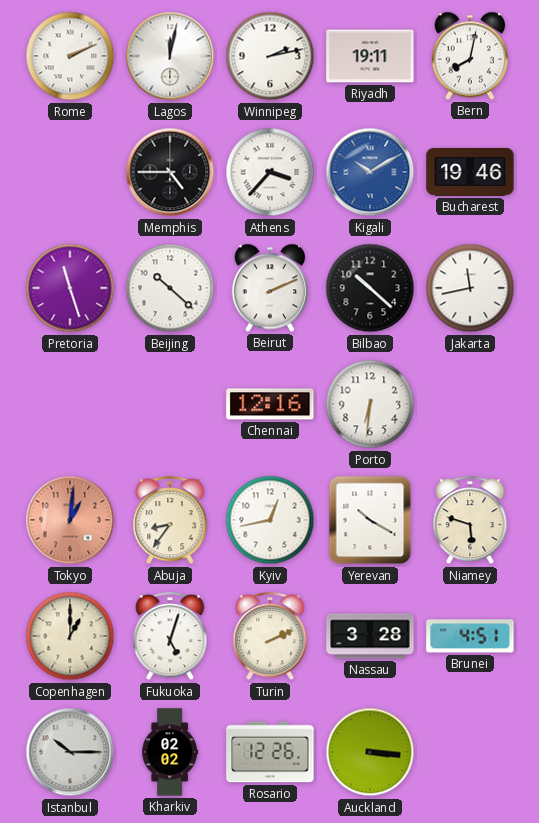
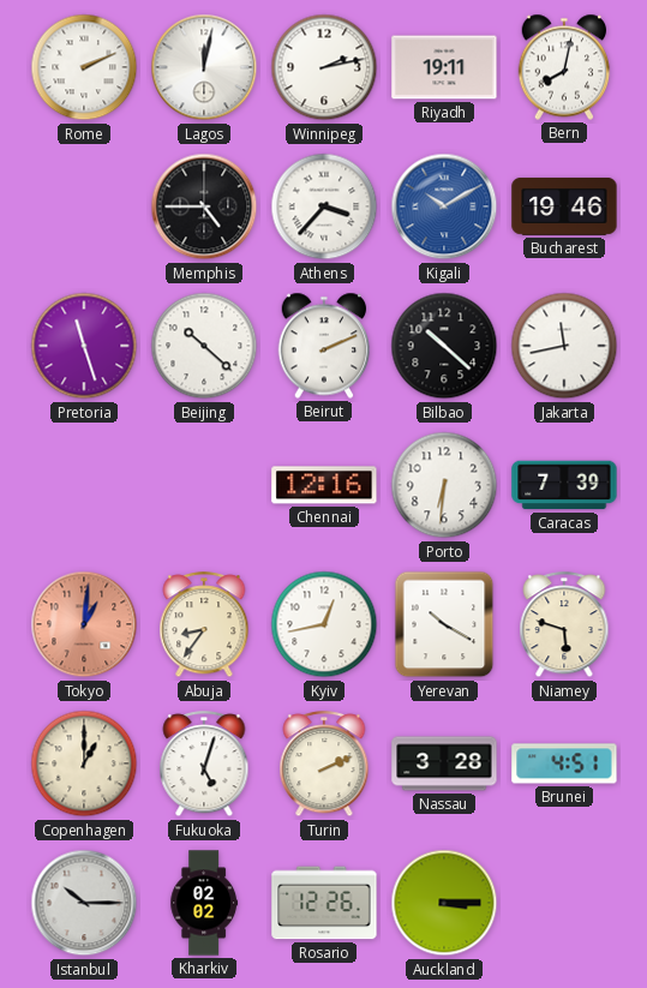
Caracas: none -> 7:39 (564, 485)
Auckland: 3:16 -> 3:15 (444, 903)
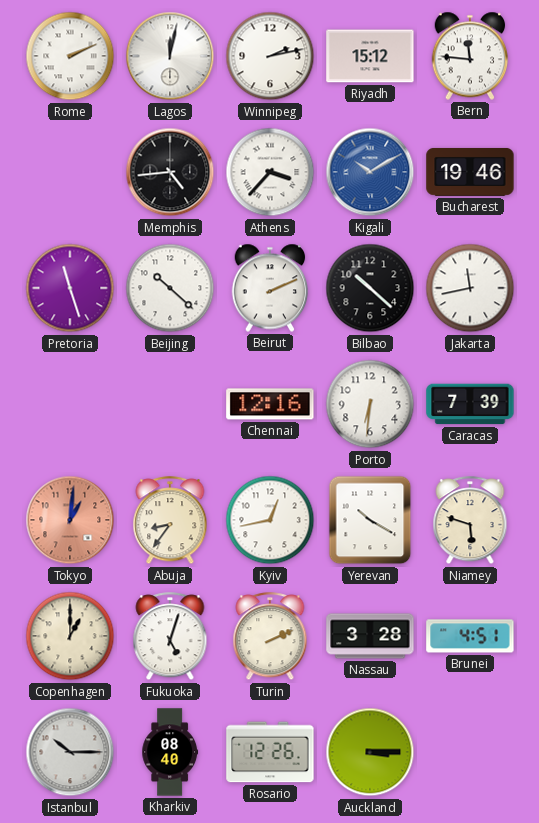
Riyadh: 19:11 -> 15:12 (370, 56)
Bern: 8:02 -> 11:46 (470, 56)
Memphis: 4:45 -> 4:44 (170, 172)
Kharkiv: 02:02 -> 08:40 (170, 752)
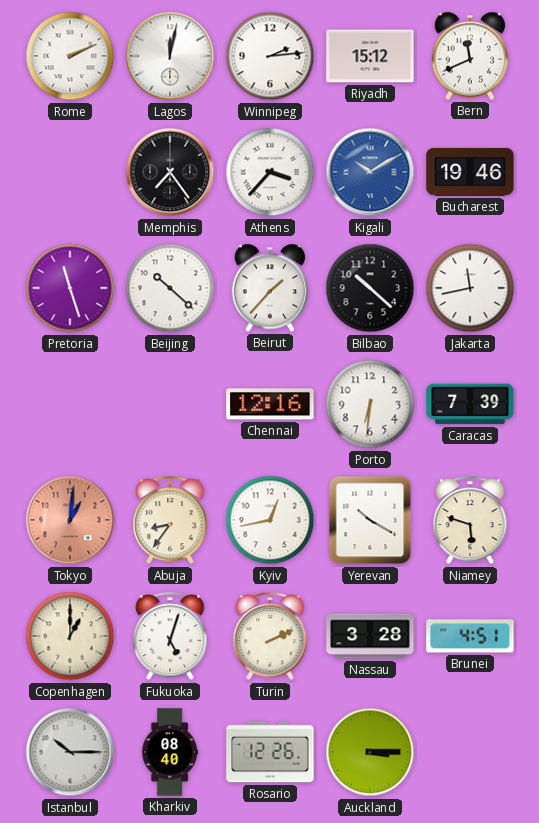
Winnipeg: 2:13 -> 2:14 (270, 56)
Bern: 11:46 -> 11:41 (470, 56)
Memphis: 4:44 -> 7:24 (170, 172)
Beirut: 2:11 -> 1:37 (270, 288)
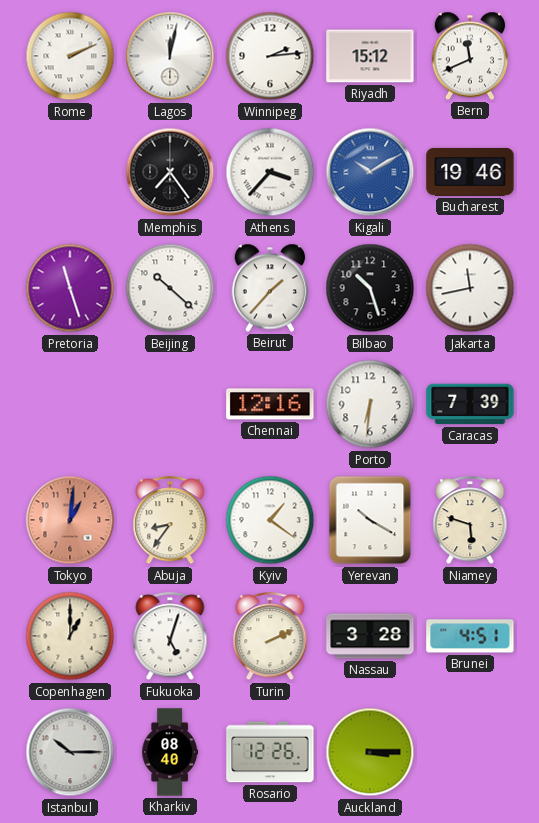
Bilbao: 10:22 -> 10:27 (370, 288)
Kyiv: 12:43 -> 1:21 (270, 520)
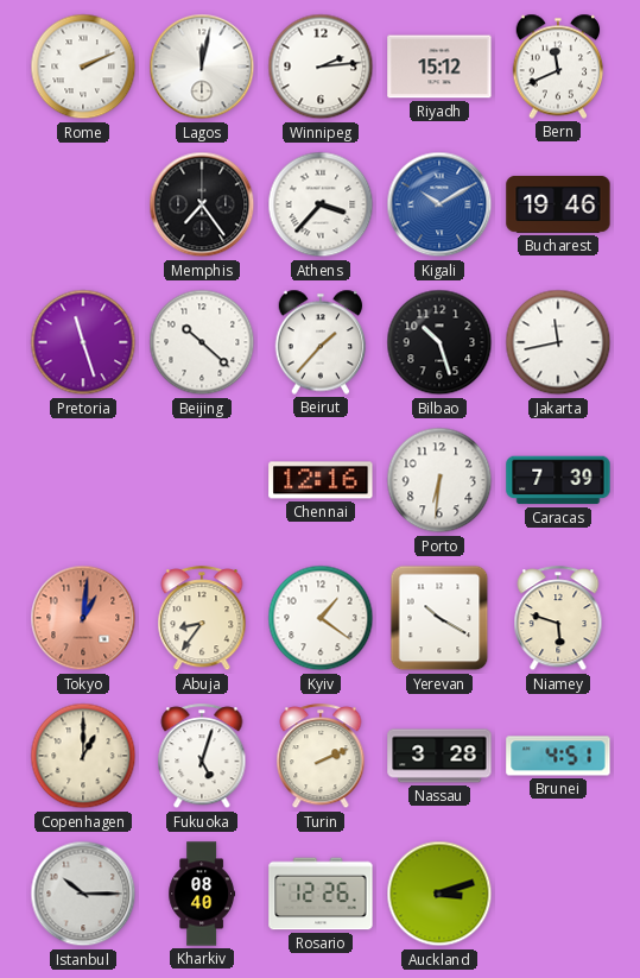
Auckland: 3:15 -> 3:12 (439, 894)
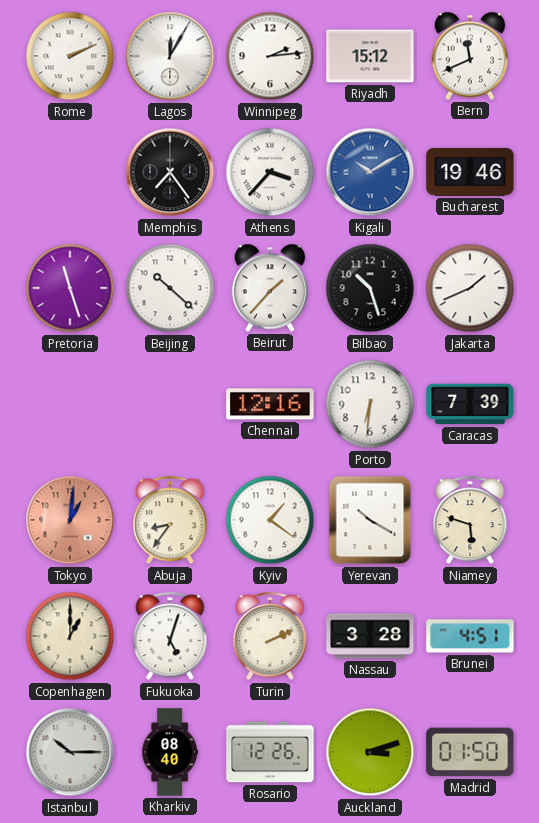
Lagos: 12:02 -> 12:05 (170, 56)
Jakarta: 11:43 -> 1:41 (470, 288)
Madrid: none -> 01:50 (470, 752)
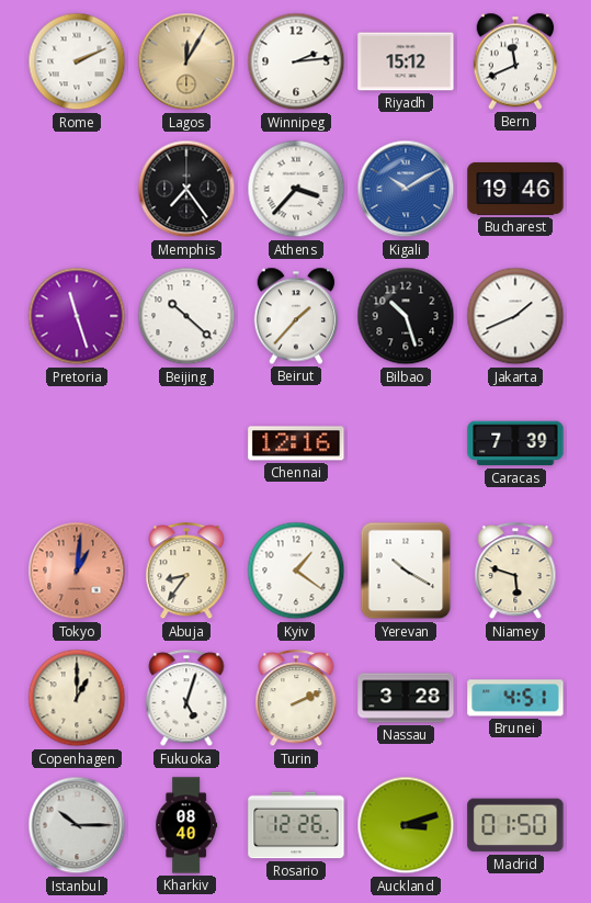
Lagos dial: white -> champagne (186, 61)
Porto: 6:31 -> none (370, 404)
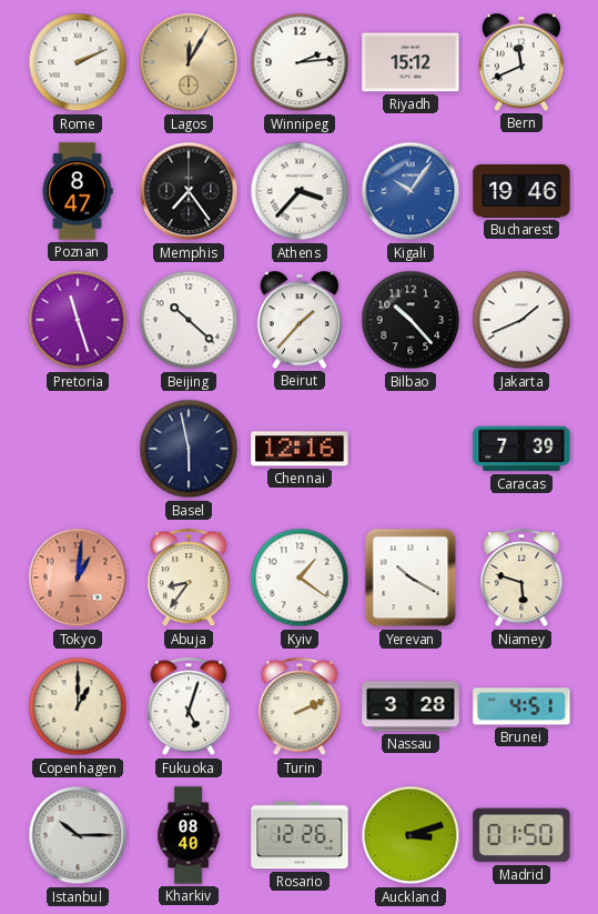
Poznan: none -> 8:47 (78, 191)
Kigali: 10:10 -> 10:06 (411, 191)
Bilbao: 10:27 -> 10:23 (411, 320)
Basel: none -> 5:58 (189, 449)
